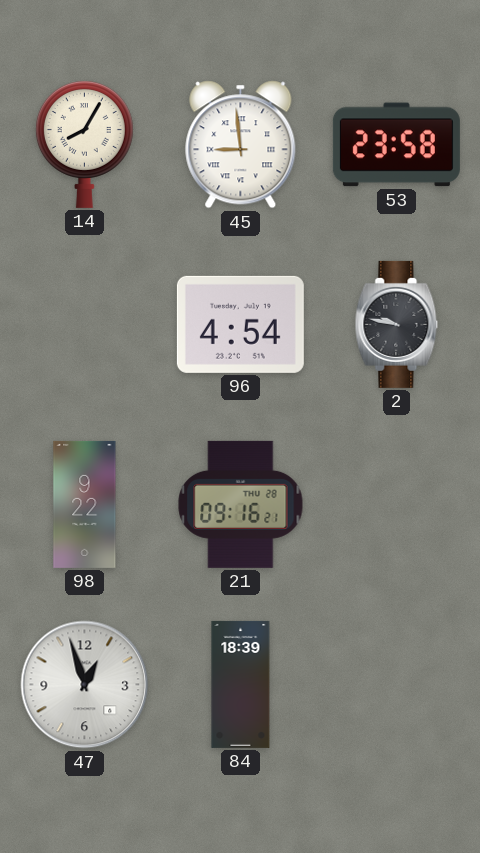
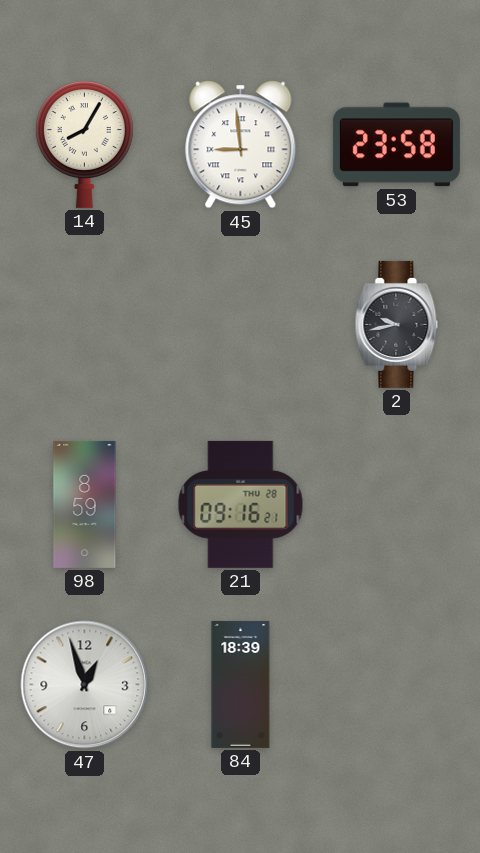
96: 4:54 -> none (240, 324)
2: 9:47 -> 9:43 (397, 324)
98: 9:22 -> 8:59 (85, 504)
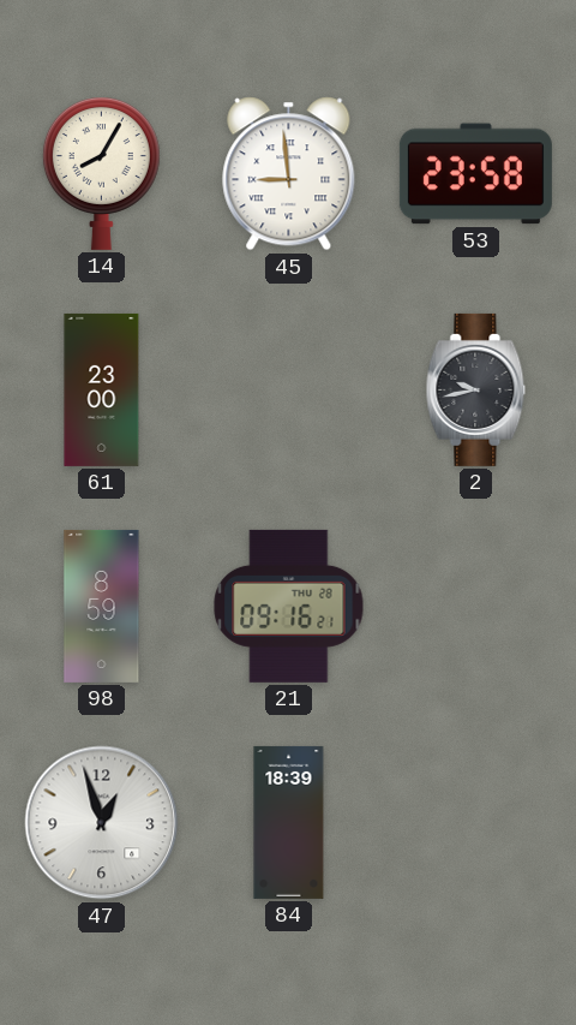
61: none -> 23:00 (102, 389)
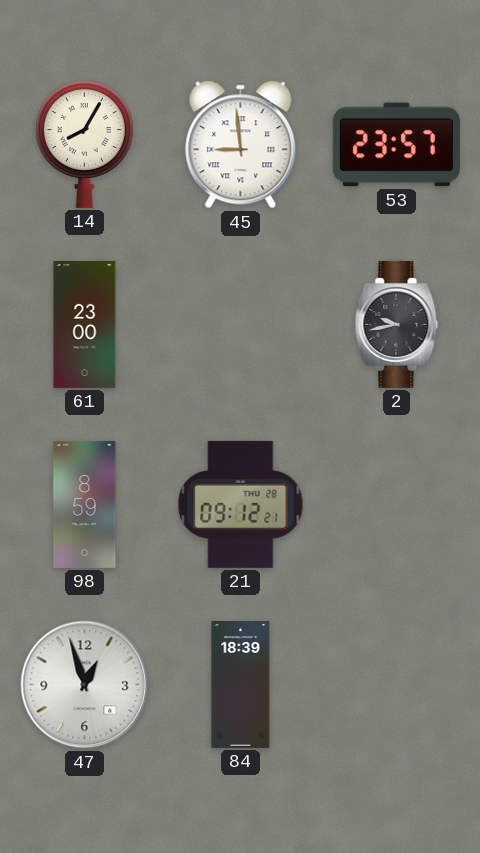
53: 23:58 -> 23:57 (396, 145)
21: 09:16 -> 09:12 (241, 504)
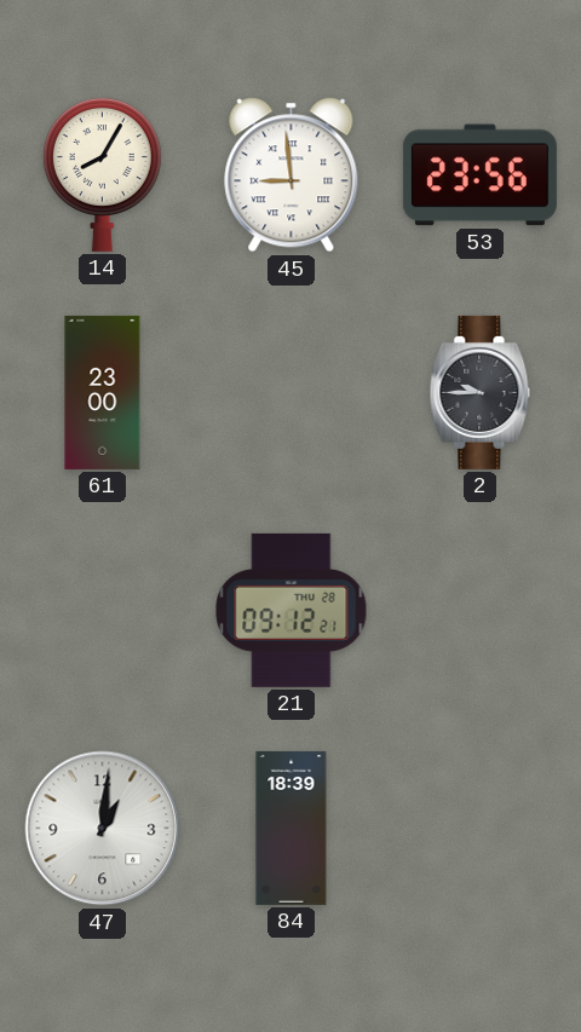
53: 23:57 -> 23:56 (479, 175)
2: 9:43 -> 9:45 (481, 392)
98: 8:59 -> none (85, 504)
47: 12:57 -> 1:01 (103, 829)
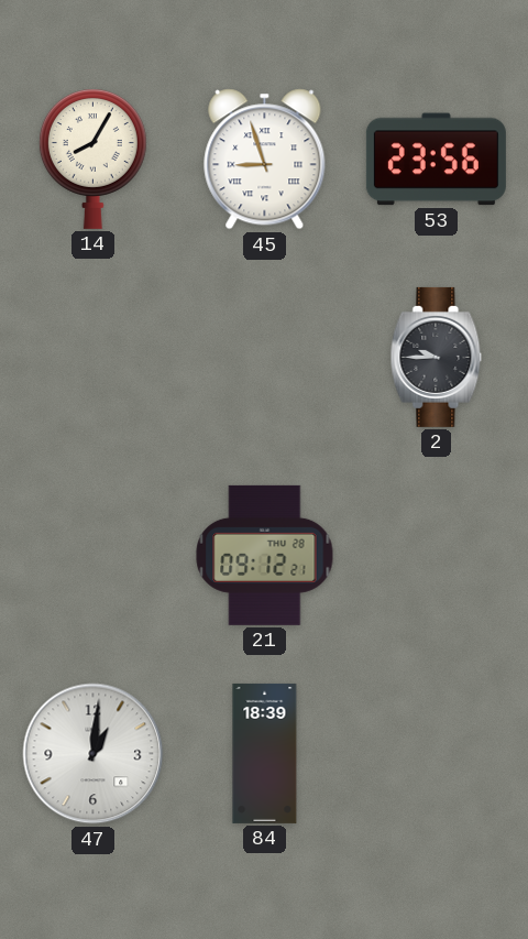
45: 8:59 -> 8:57 (265, 160)
61: 23:00 -> none (103, 392)
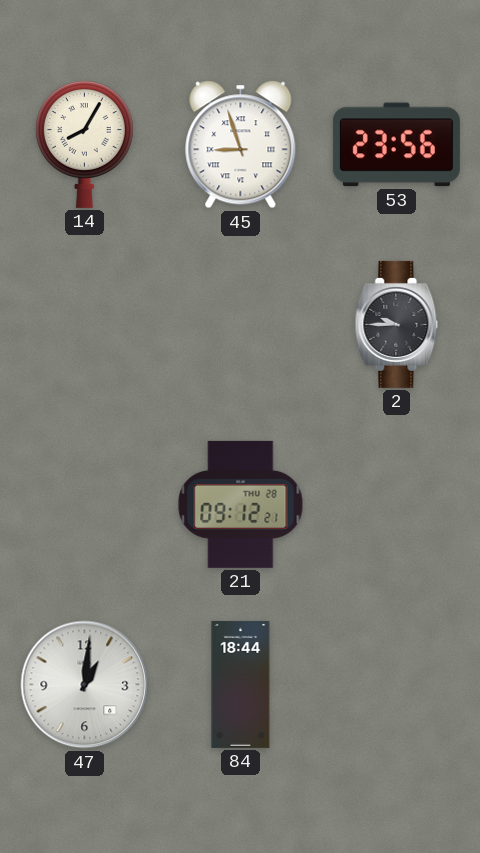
84: 18:39 -> 18:44 (241, 684)
